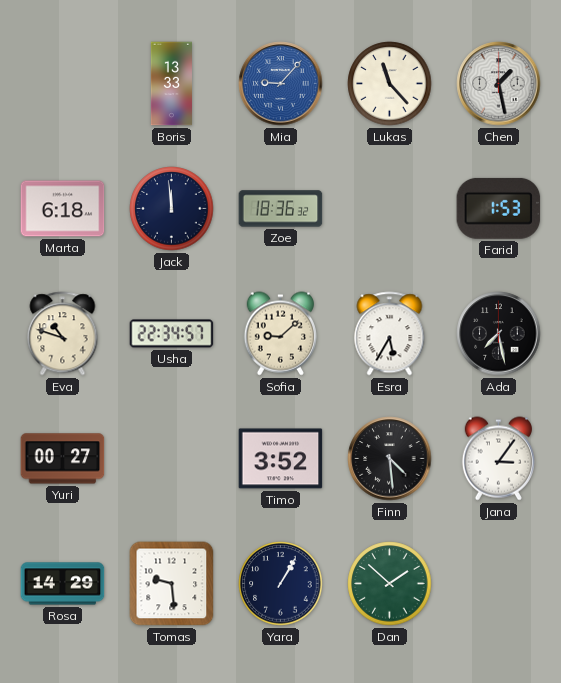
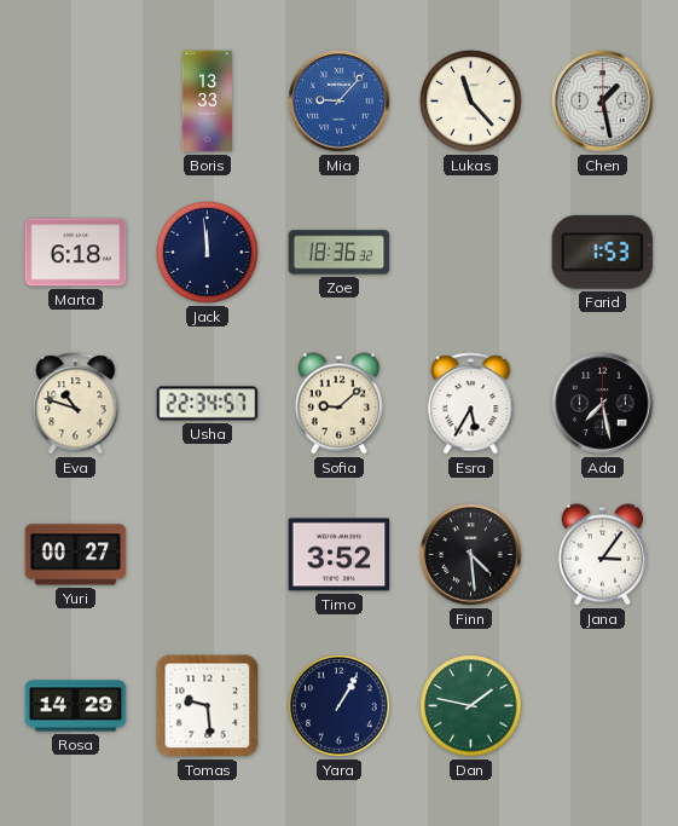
Dan: 1:52 -> 1:47 (471, 706)
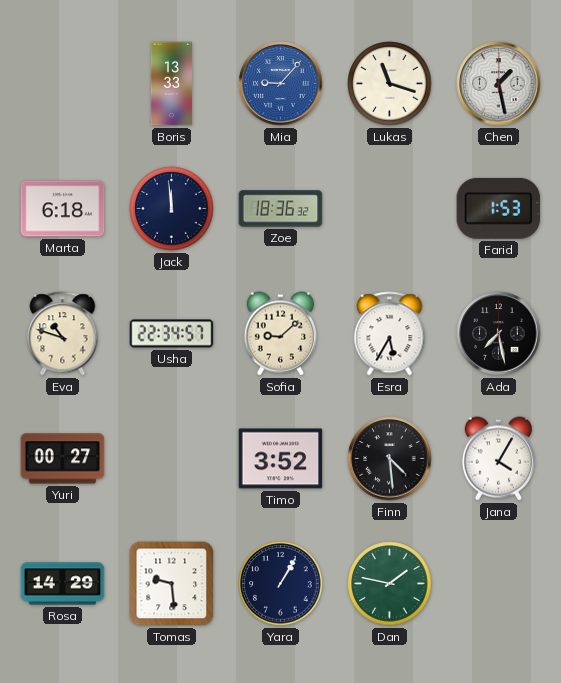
Lukas: 11:23 -> 11:18 (390, 84)
Jana: 3:06 -> 4:05 (498, 459)
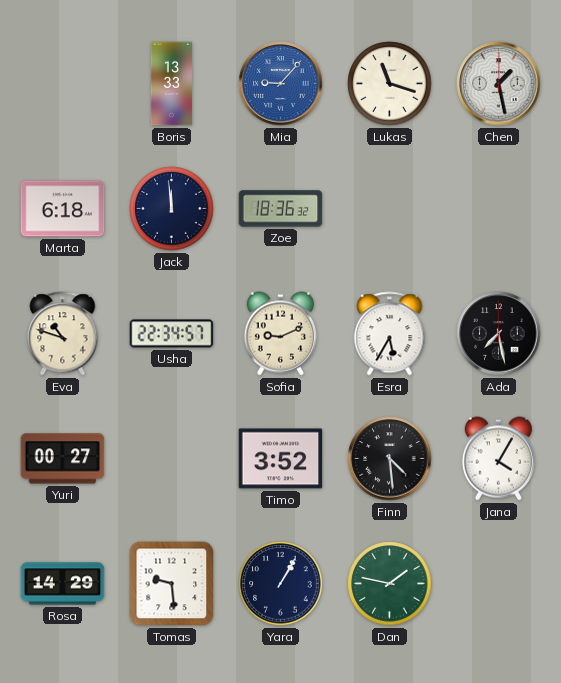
Farid: 1:53 -> none (499, 208)
Sofia: 9:08 -> 9:11 (280, 334)
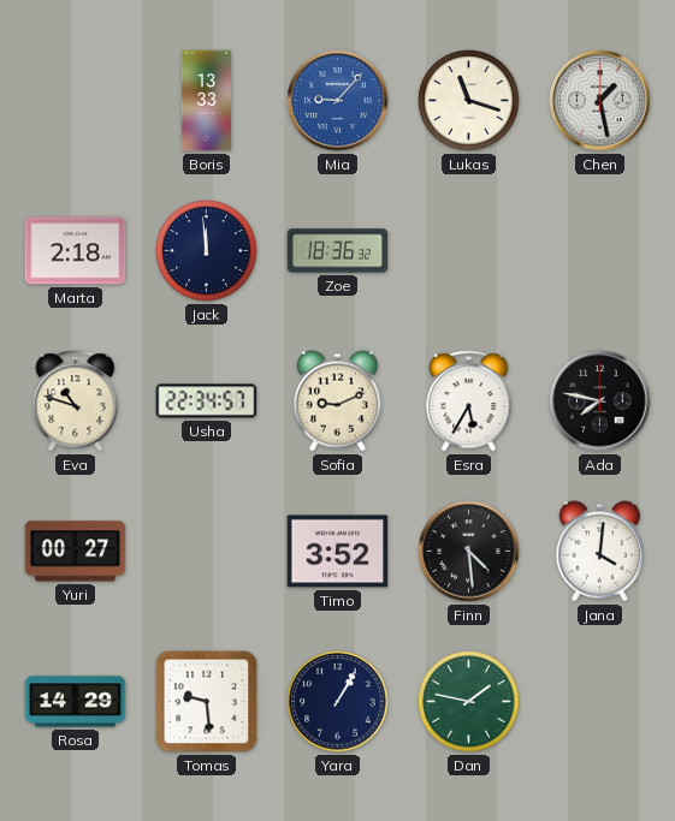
Marta: 6:18 -> 2:18 (76, 251)
Ada: 7:28 -> 7:47 (600, 401)
Jana: 4:05 -> 4:01 (599, 552)
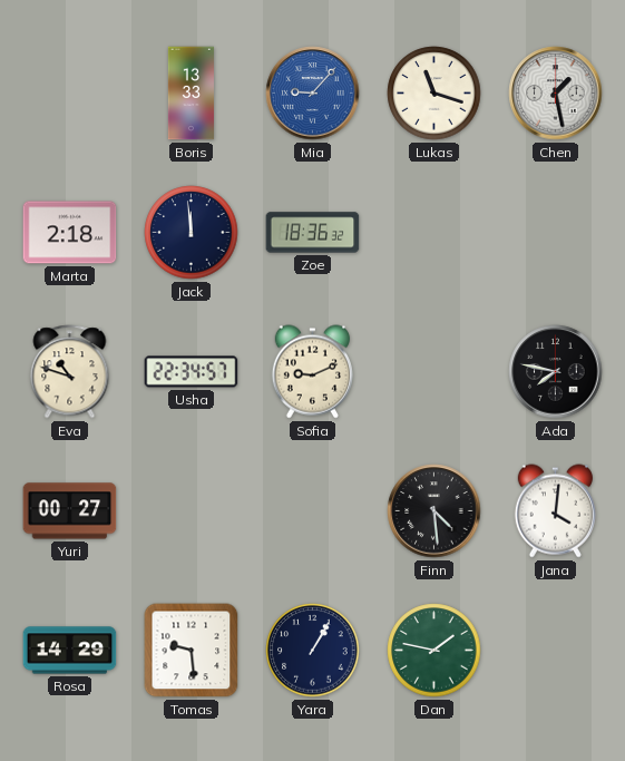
Esra: 5:35 -> none (469, 401)
Timo: 3:52 -> none (338, 552)
